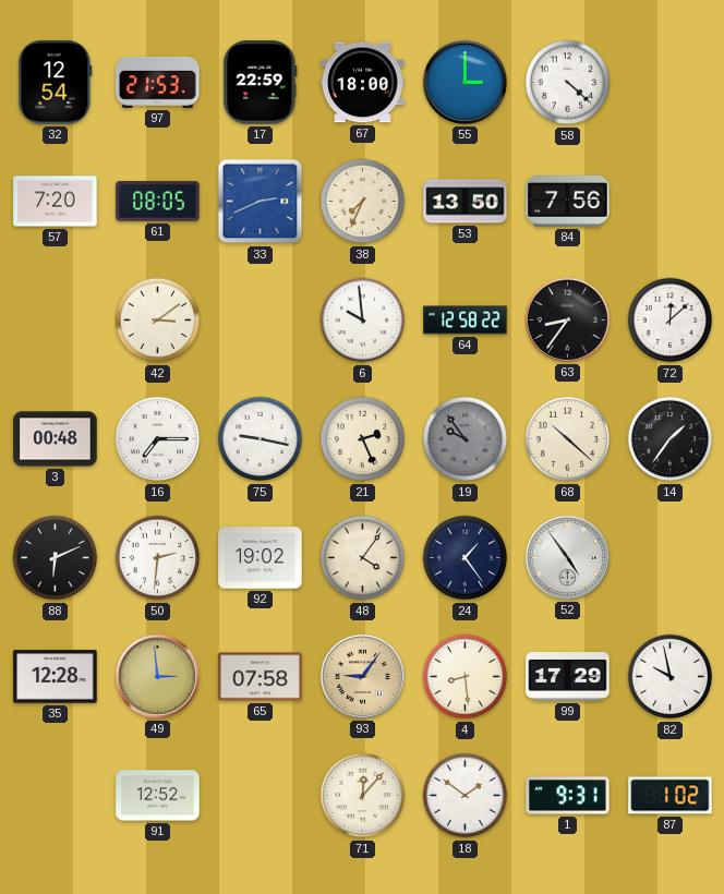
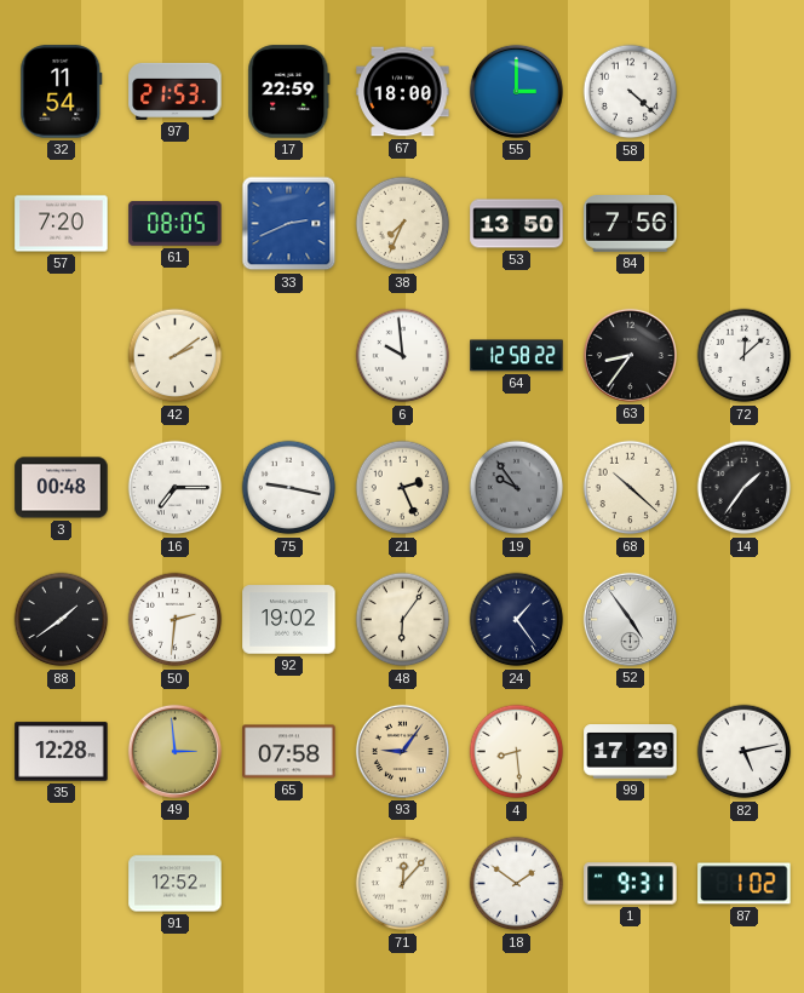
32: 12:54 -> 11:54 (62, 92)
42: 3:09 -> 2:09 (176, 356)
88: 6:11 -> 1:39 (62, 620)
48: 4:06 -> 6:06 (403, 620)
82: 9:58 -> 5:13 (745, 752)
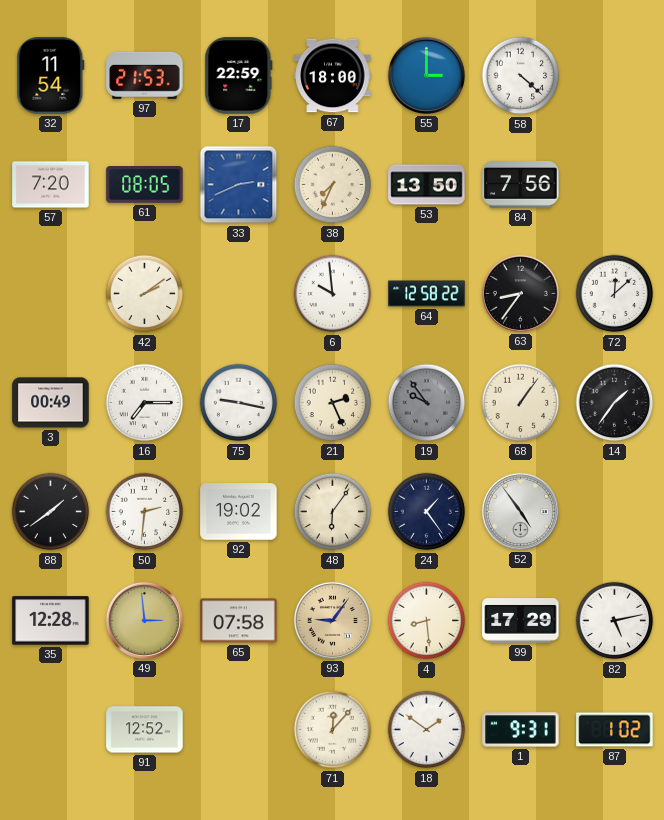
3: 00:48 -> 00:49 (51, 403)
68: 10:22 -> 1:06 (521, 403)
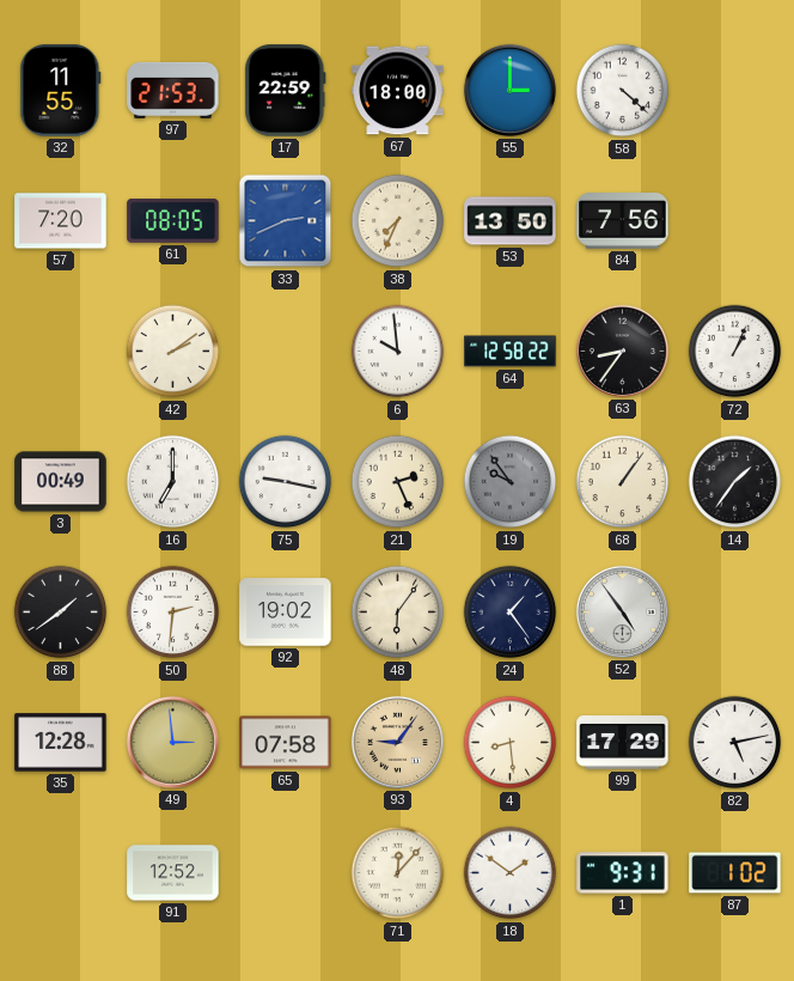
32: 11:54 -> 11:55 (61, 91)
72: 12:08 -> 1:04 (735, 352)
16: 7:15 -> 7:00 (173, 482)
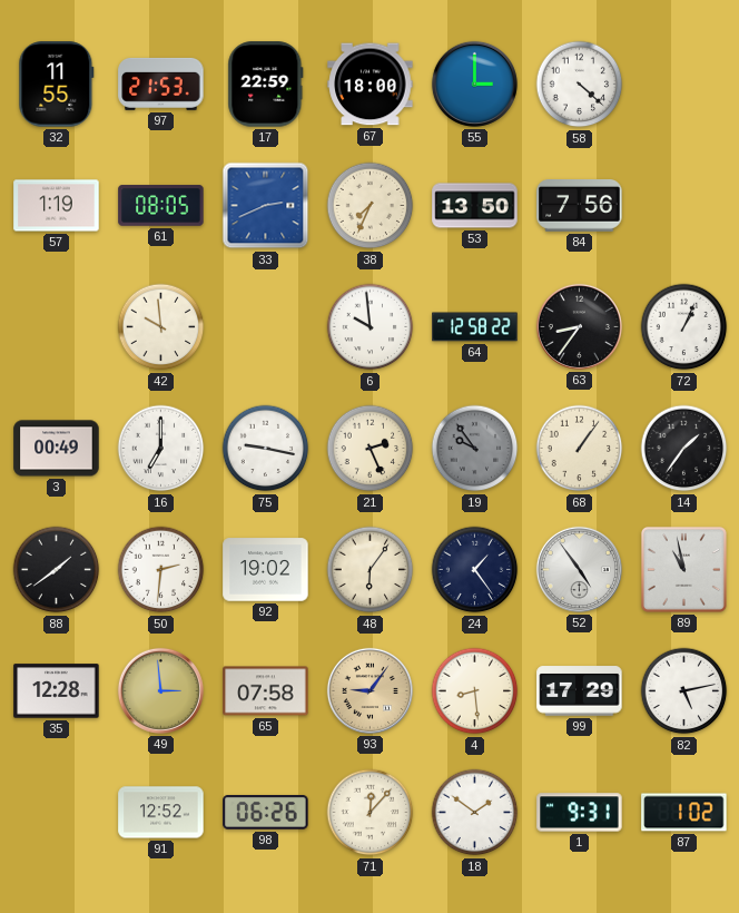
57: 7:20 -> 1:19 (57, 206)
42: 2:09 -> 9:59 (161, 327)
89: none -> 10:58 (683, 569)
98: none -> 06:26 (266, 813)
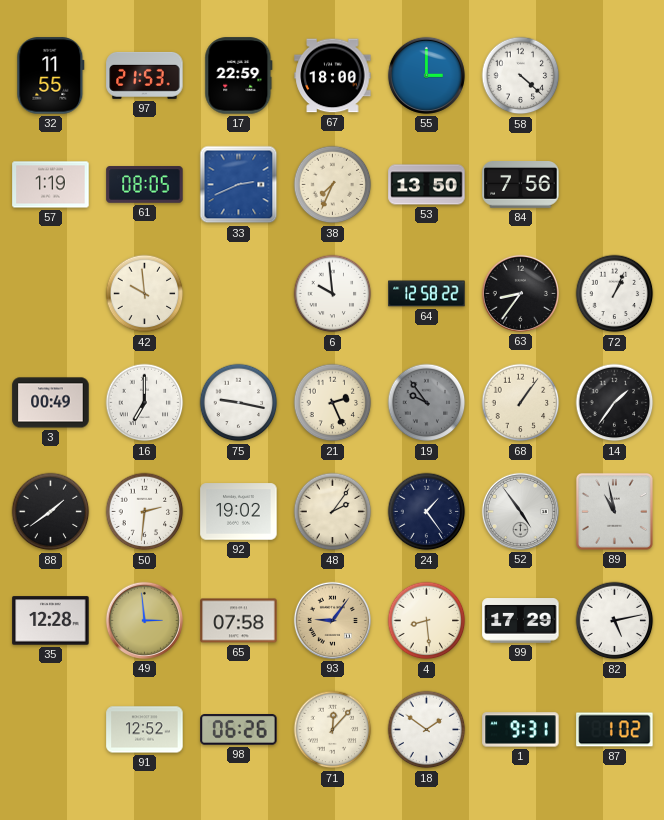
48: 6:06 -> 2:06 (333, 512)
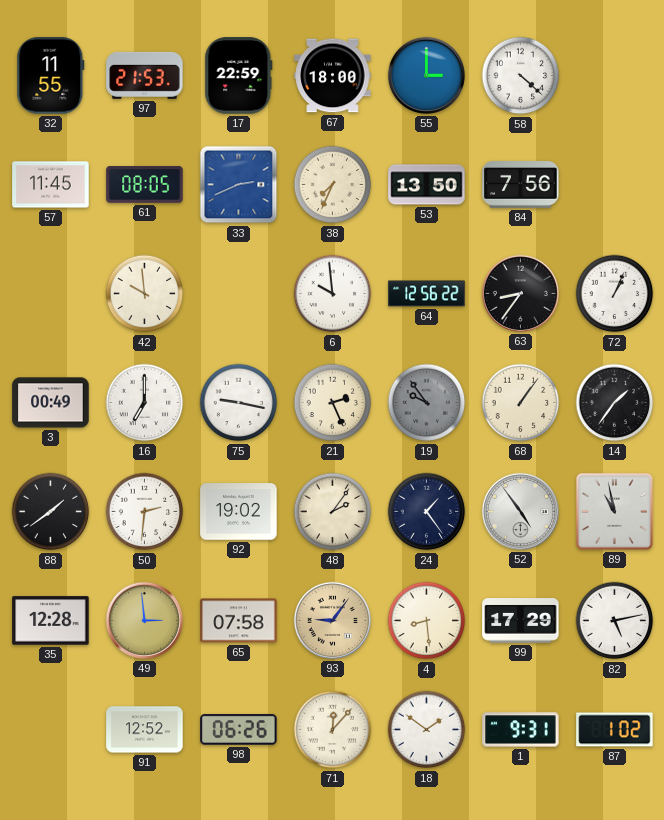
57: 1:19 -> 11:45 (51, 185)
64: 12:58 -> 12:56 (427, 294)
